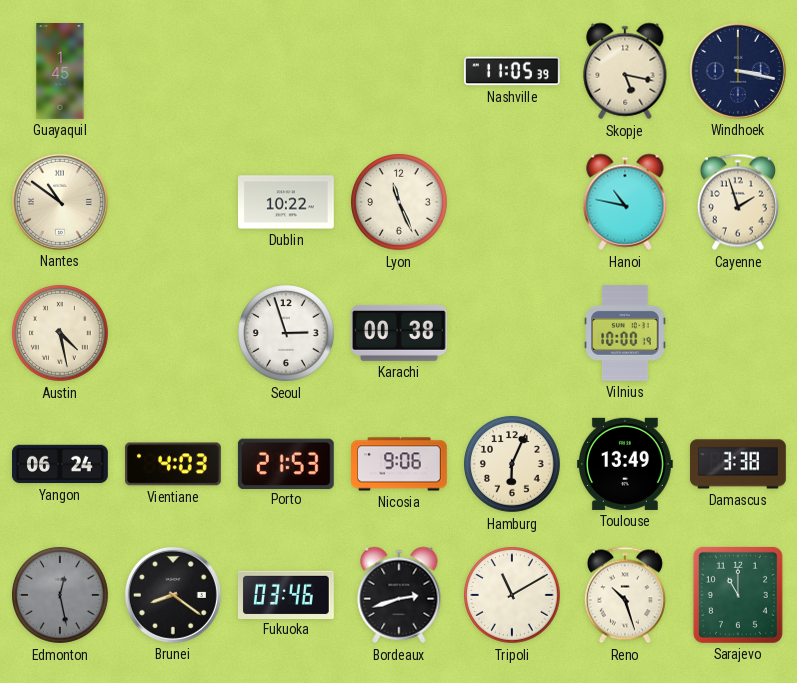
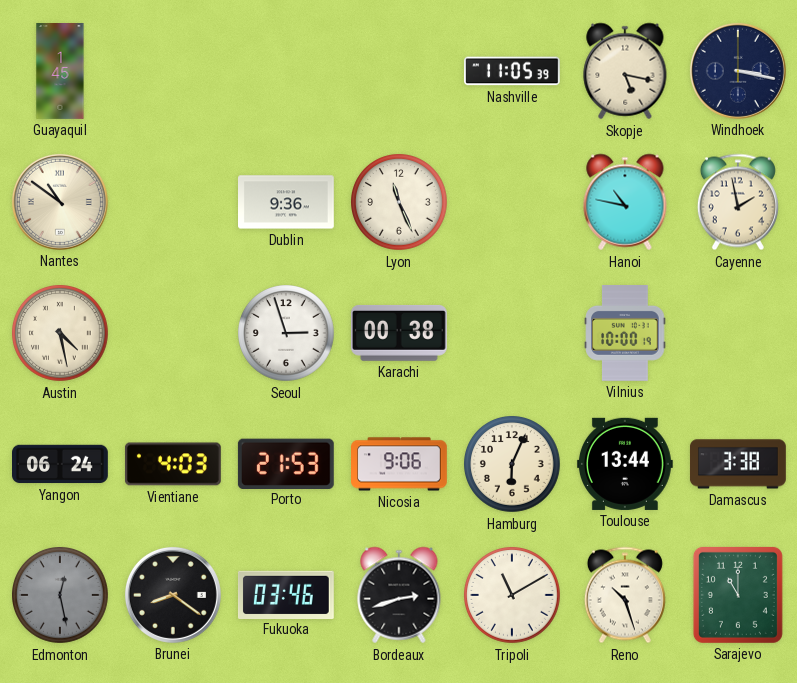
Dublin: 10:22 -> 9:36 (287, 202)
Cayenne: 1:57 -> 1:58 (738, 202)
Toulouse: 13:49 -> 13:44 (625, 464)
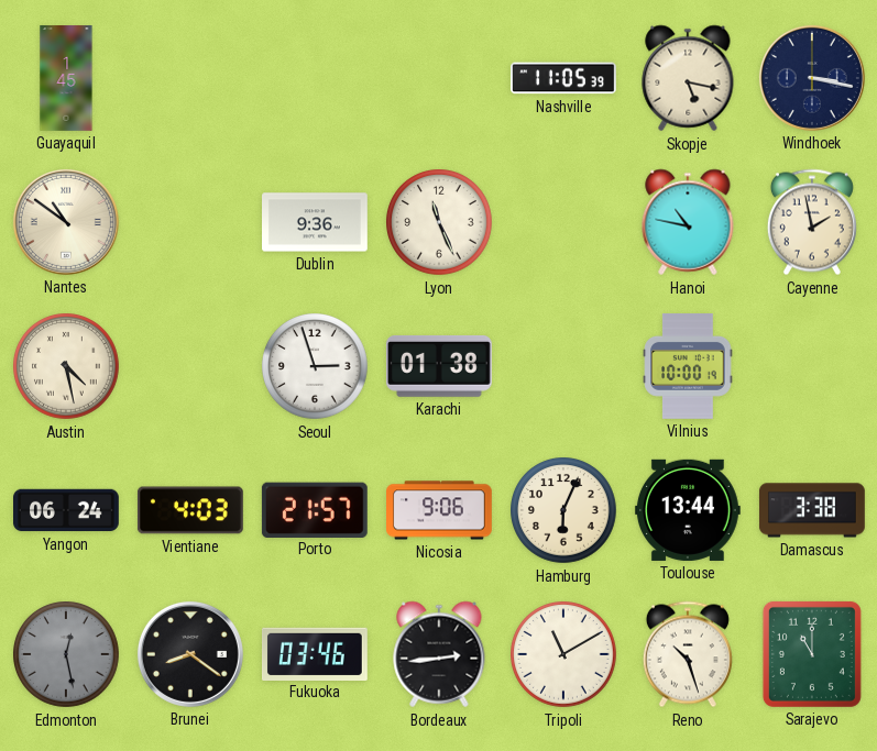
Karachi: 00:38 -> 01:38 (439, 366)
Porto: 21:53 -> 21:57 (315, 509)
Bordeaux: 2:42 -> 2:44 (439, 654)
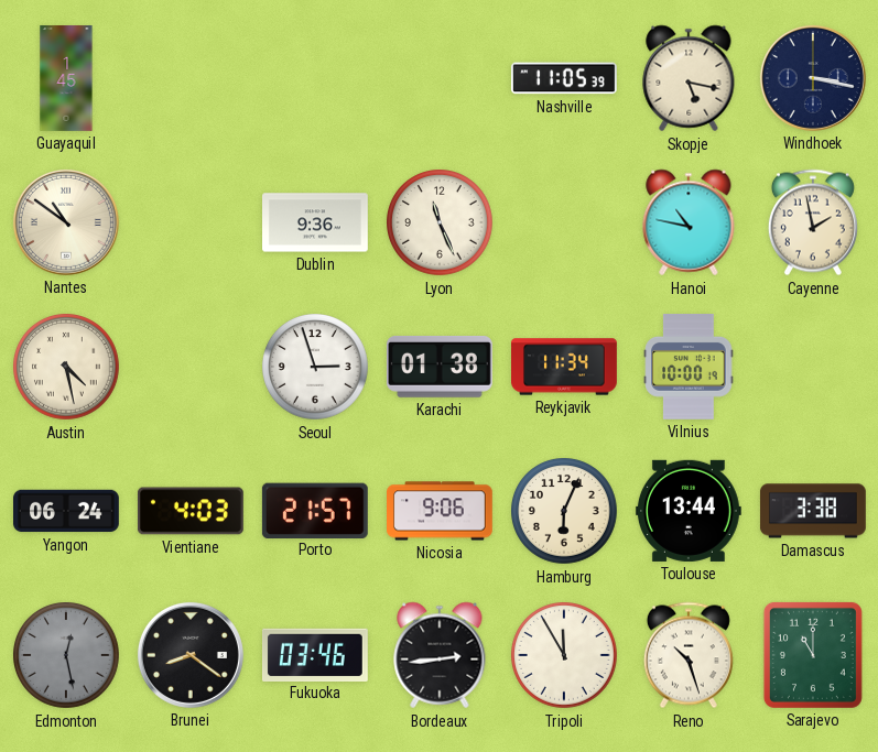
Reykjavik: none -> 11:34 (565, 367)
Tripoli: 11:10 -> 11:55 (565, 656)
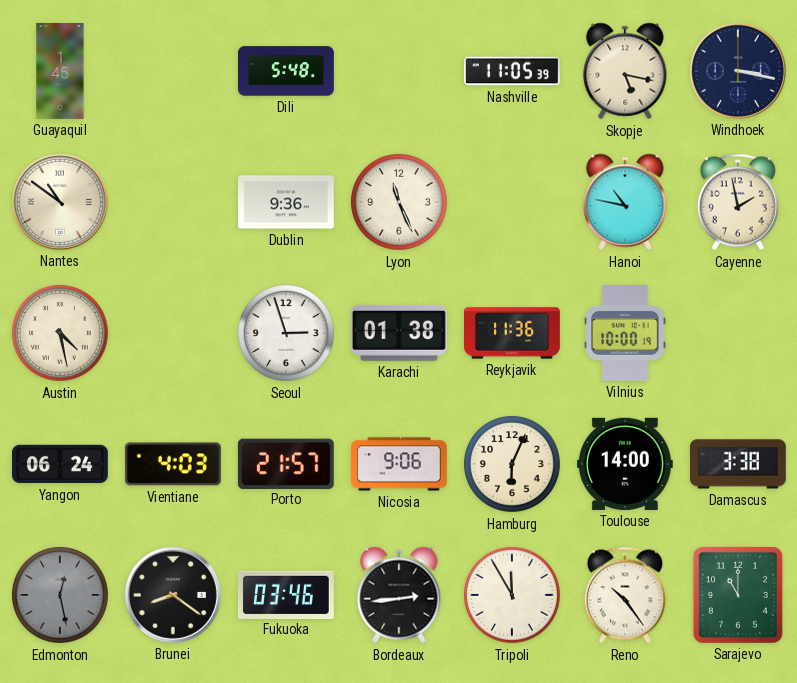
Dili: none -> 5:48 (286, 71)
Reykjavik: 11:34 -> 11:36 (513, 333)
Toulouse: 13:44 -> 14:00 (625, 464)
Reno: 10:27 -> 10:24 (625, 595)
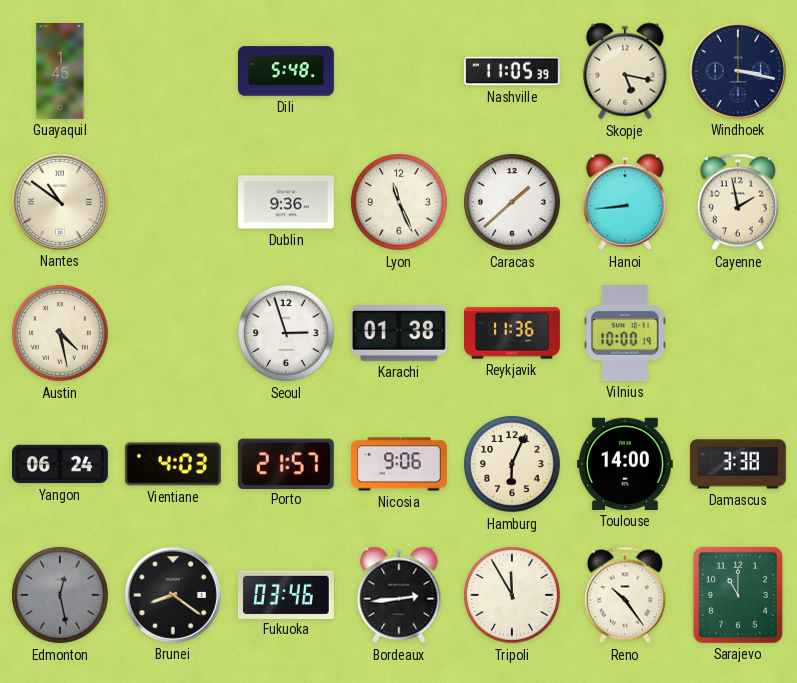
Caracas: none -> 1:38 (513, 203)
Hanoi: 10:47 -> 8:44 (625, 202)
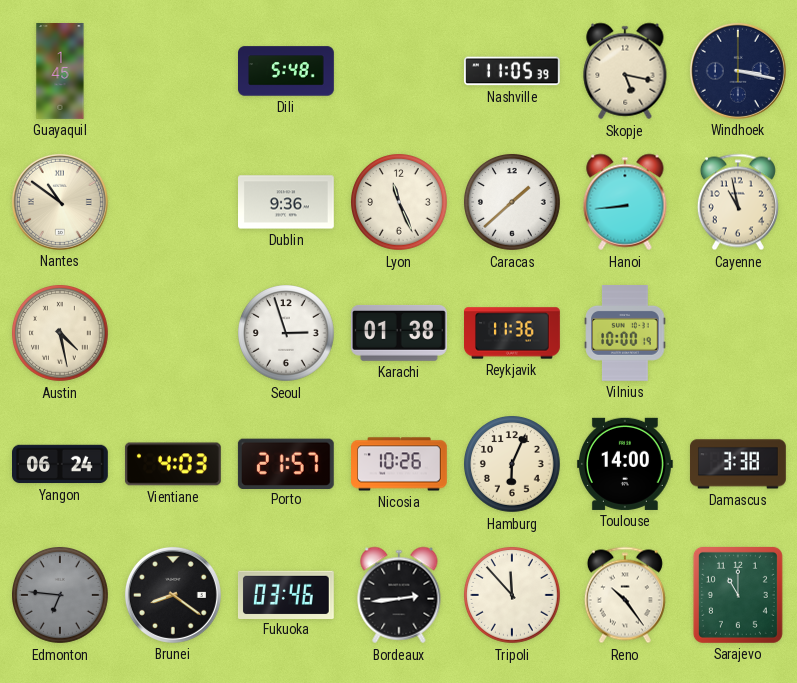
Cayenne: 1:58 -> 10:58 (738, 202)
Nicosia: 9:06 -> 10:26 (400, 464)
Edmonton: 12:28 -> 6:46 (61, 596)
Tripoli: 11:55 -> 11:53 (513, 596)
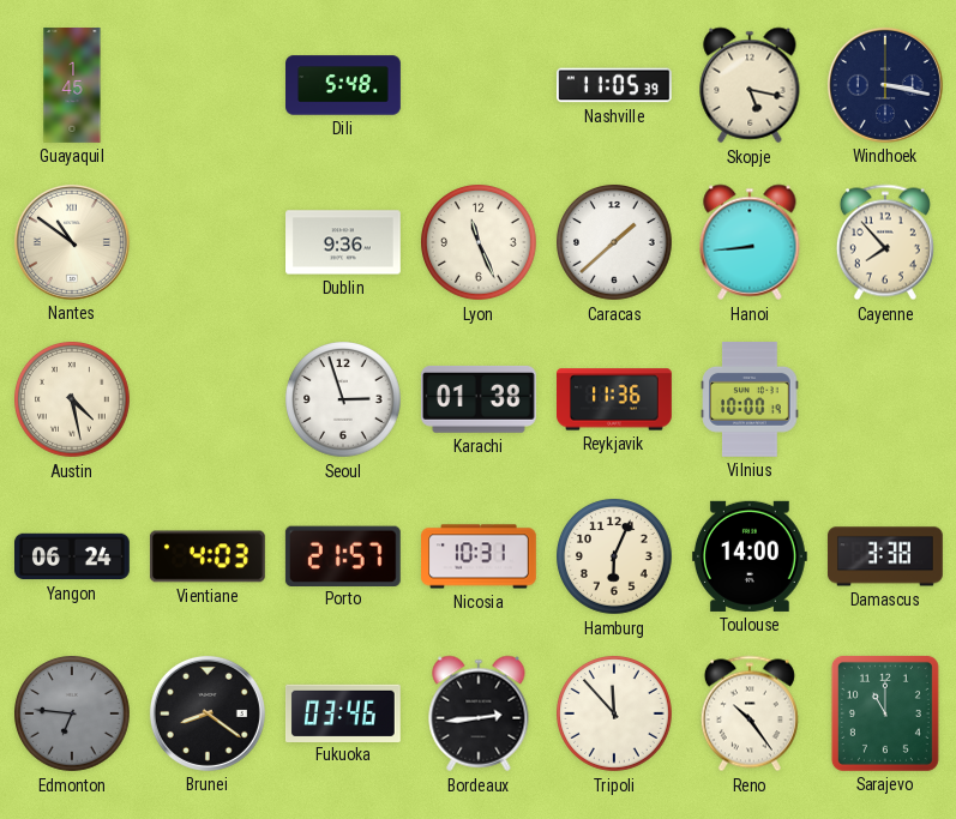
Cayenne: 10:58 -> 7:53 (885, 242)
Nicosia: 10:26 -> 10:31 (480, 556)
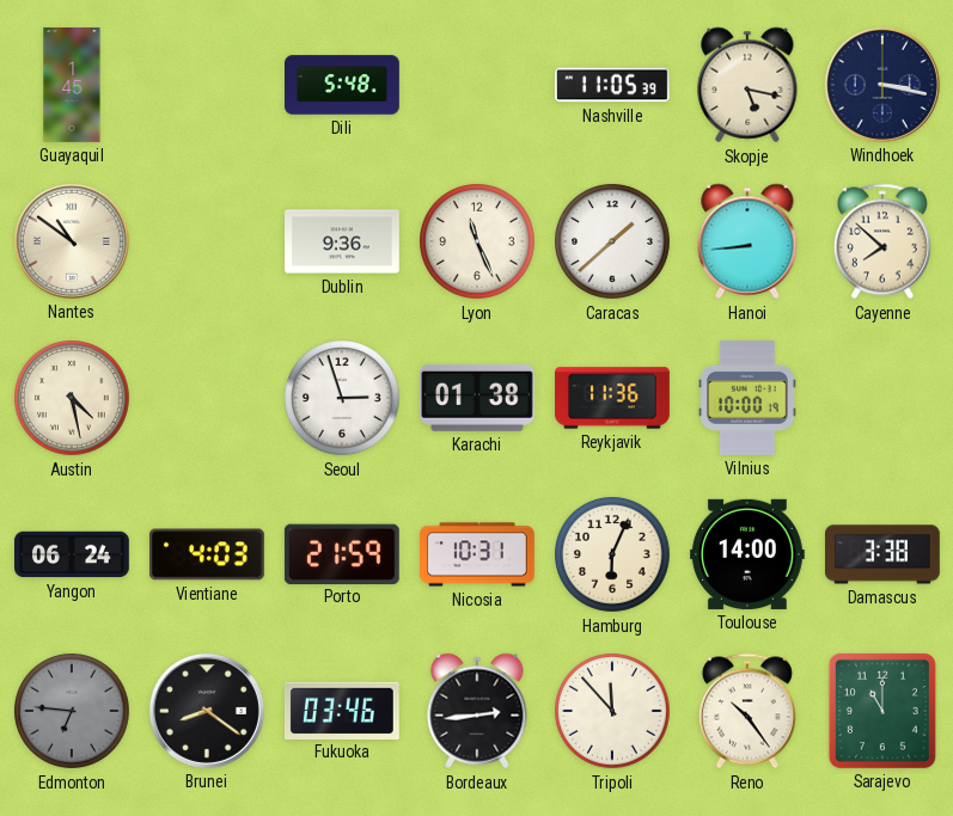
Cayenne: 7:53 -> 7:52 (882, 241)
Porto: 21:57 -> 21:59 (342, 553)
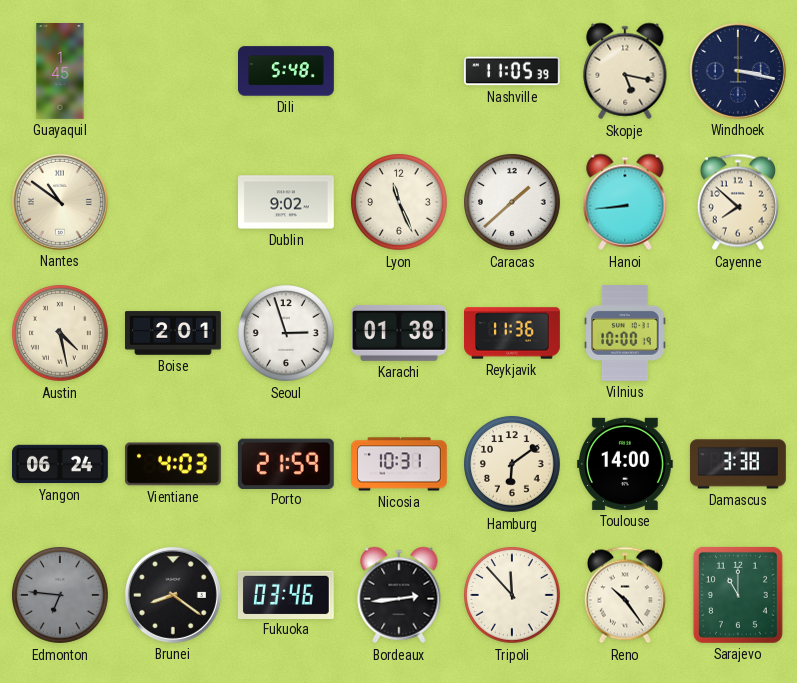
Dublin: 9:36 -> 9:02 (287, 202)
Boise: none -> 2:01 (174, 333)
Hamburg: 6:04 -> 6:09 (513, 465)
